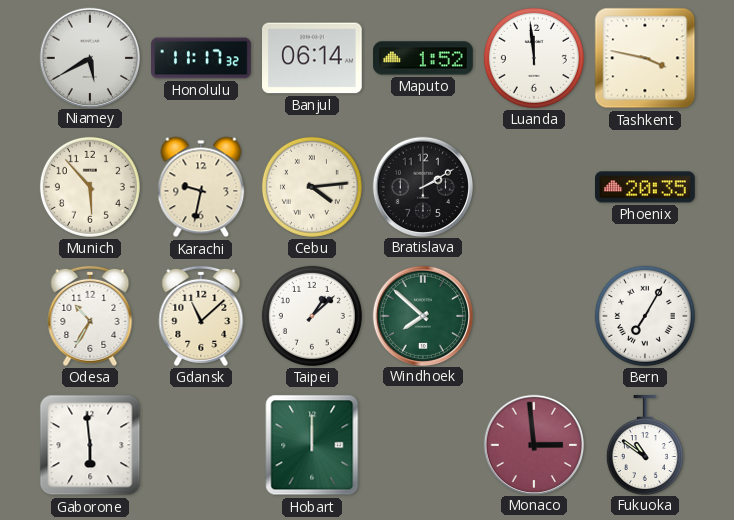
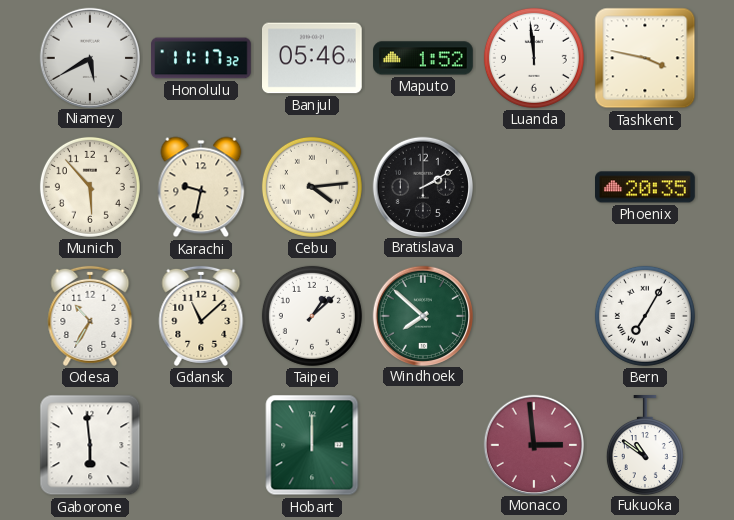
Banjul: 06:14 -> 05:46 (313, 58)
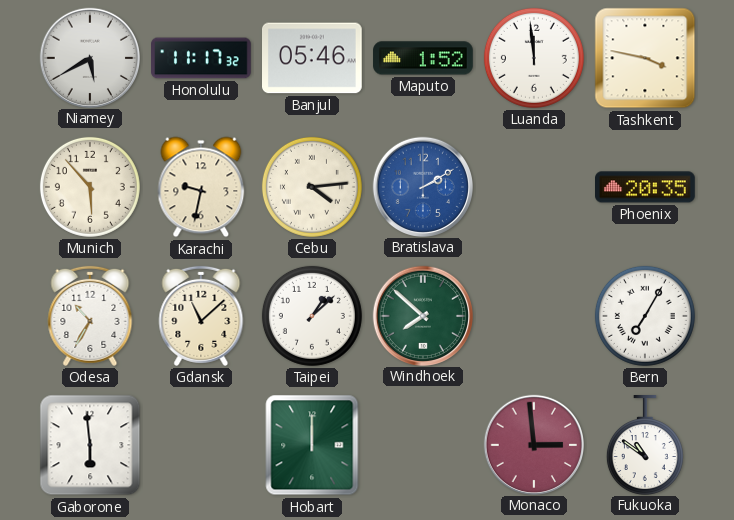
Bratislava dial: black -> blue (422, 186)
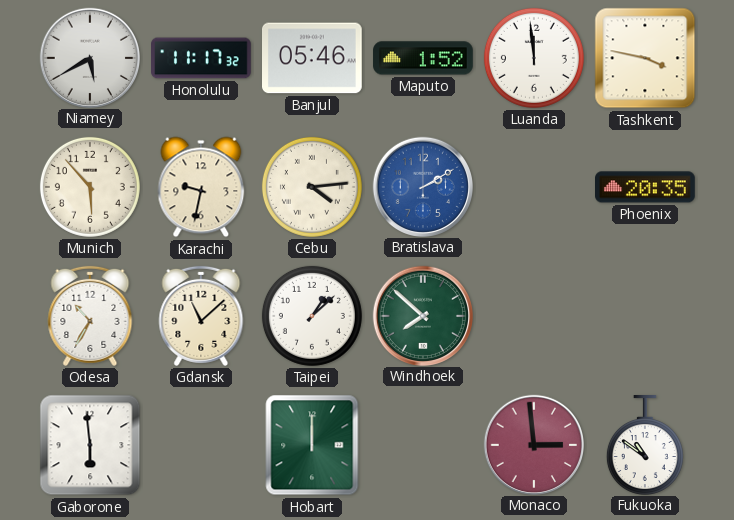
Bern: 7:05 -> none (645, 316)
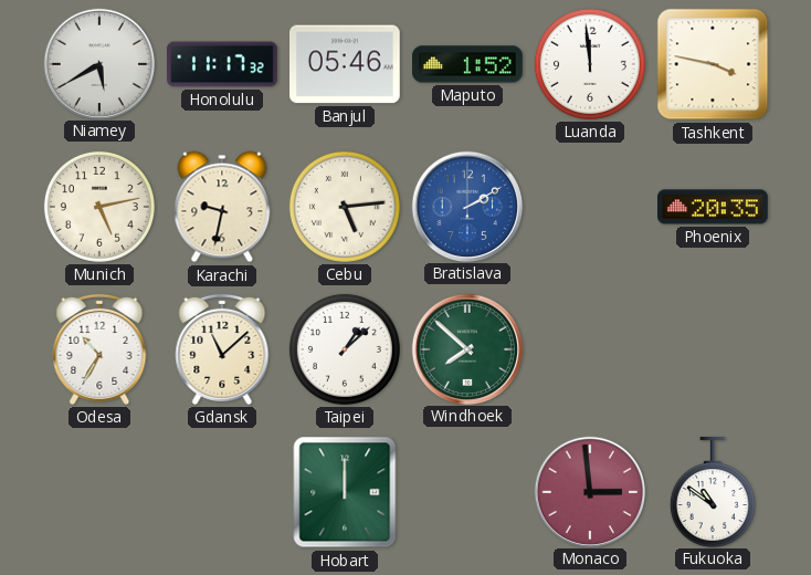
Munich: 5:53 -> 5:13 (99, 207)
Cebu: 4:14 -> 5:14 (345, 207)
Gaborone: 5:59 -> none (90, 445)
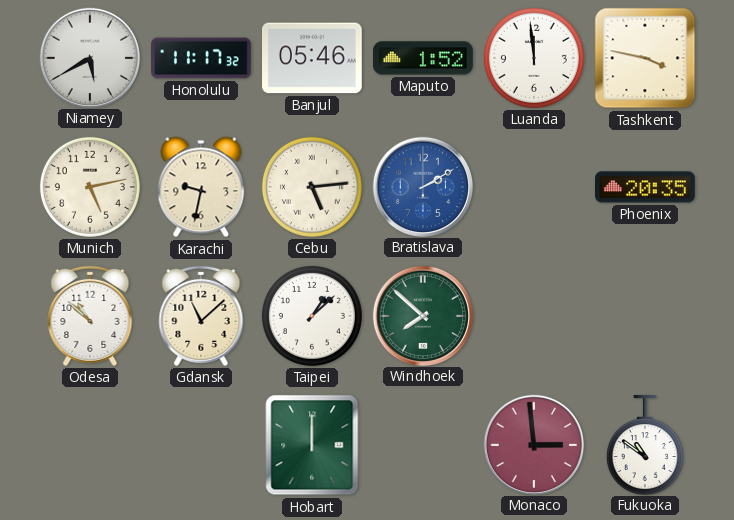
Odesa: 10:35 -> 10:52 (90, 316)
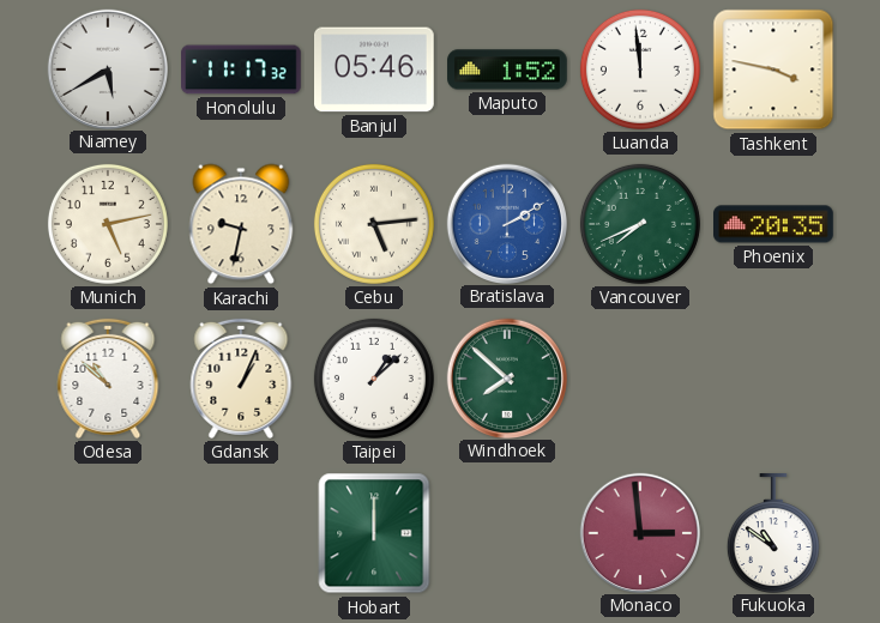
Vancouver: none -> 7:41 (640, 224)
Gdansk: 11:08 -> 1:04 (241, 379)
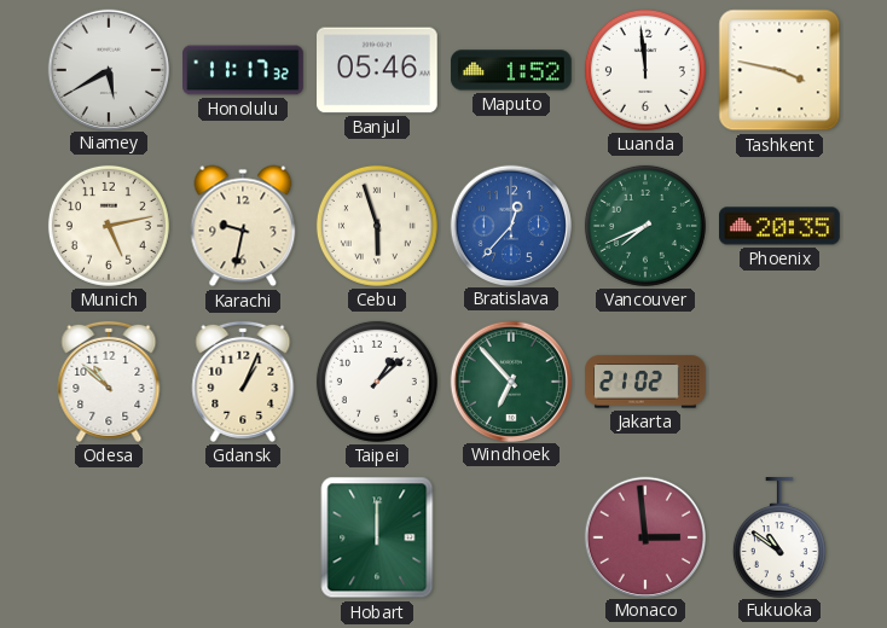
Cebu: 5:14 -> 5:57 (377, 226)
Bratislava: 2:10 -> 12:37 (510, 225)
Windhoek: 7:52 -> 6:53 (510, 380)
Jakarta: none -> 21:02 (645, 382)
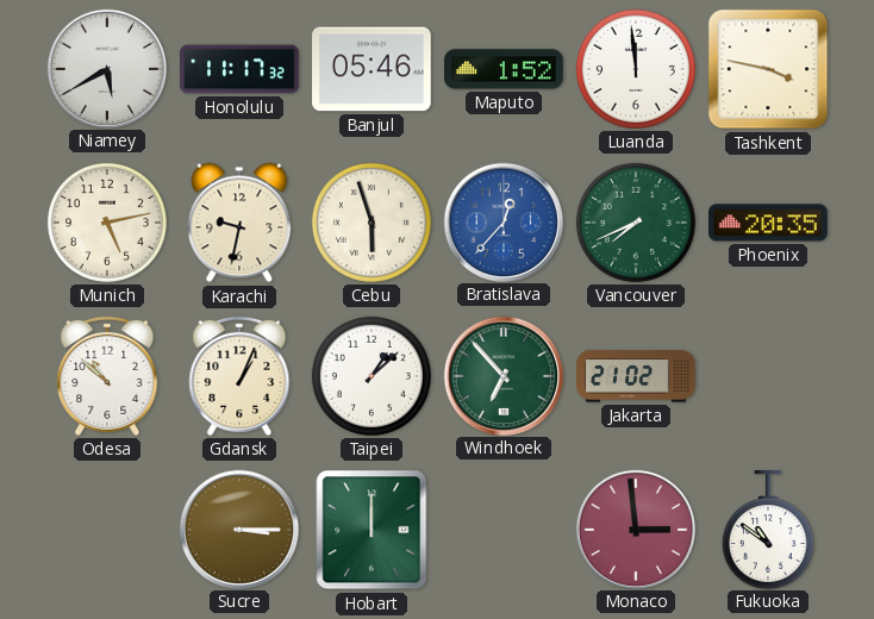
Sucre: none -> 3:15 (238, 529)
